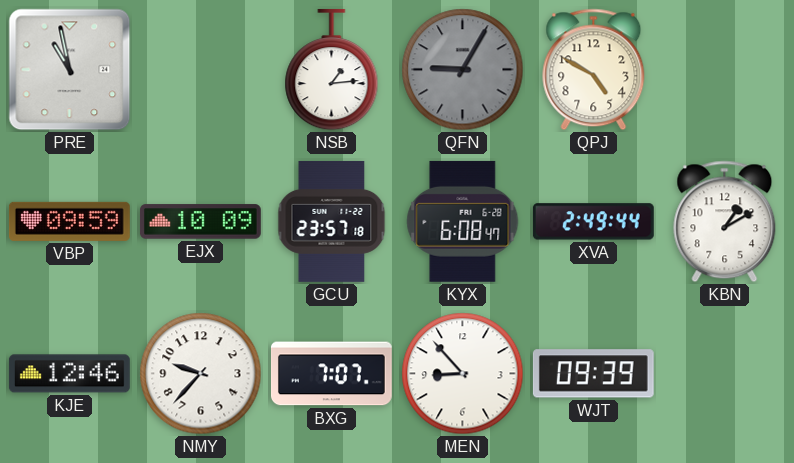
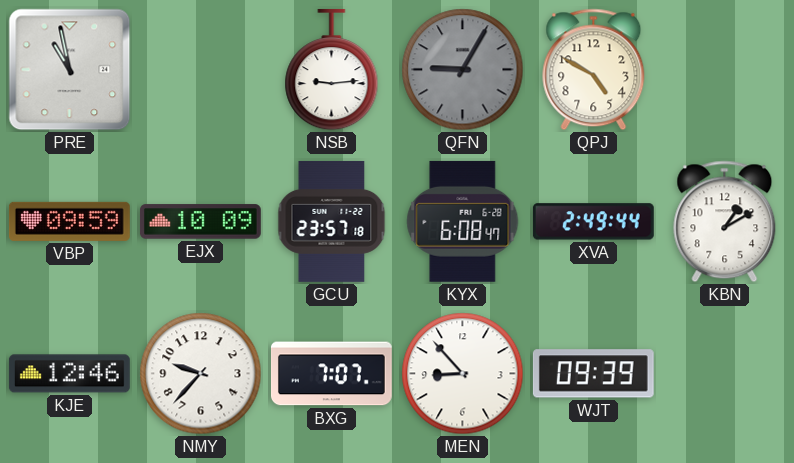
NSB: 1:14 -> 9:14 (332, 70)
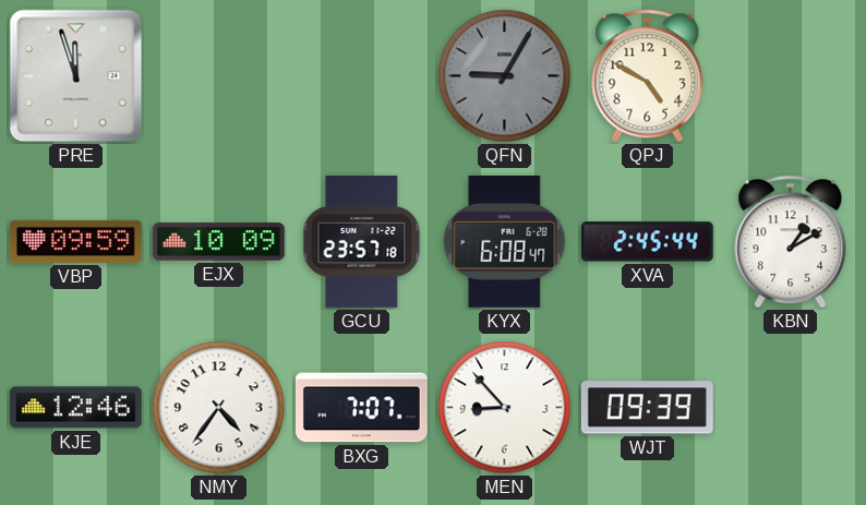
PRE: 10:58 -> 11:57 (76, 76)
NSB: 9:14 -> none (332, 70)
XVA: 2:49 -> 2:45 (647, 242)
NMY: 9:37 -> 4:36 (219, 408)
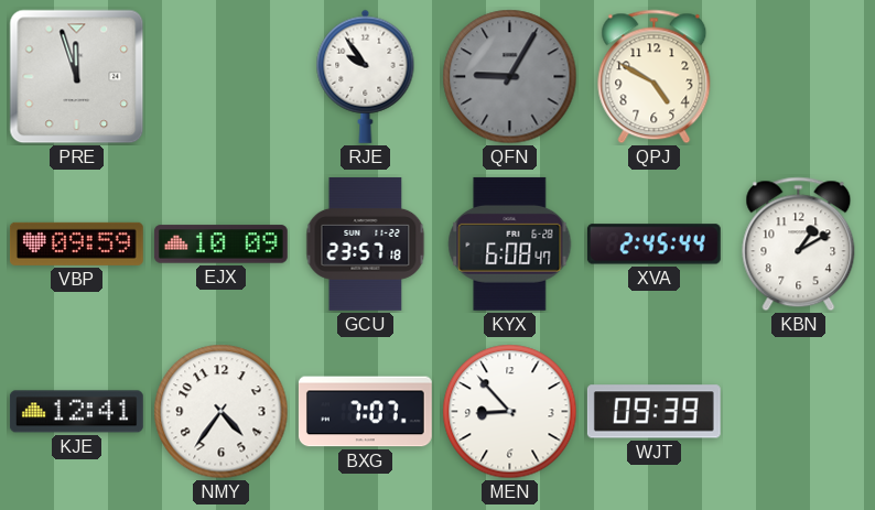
RJE: none -> 9:54 (366, 76)
KJE: 12:46 -> 12:41 (76, 412)
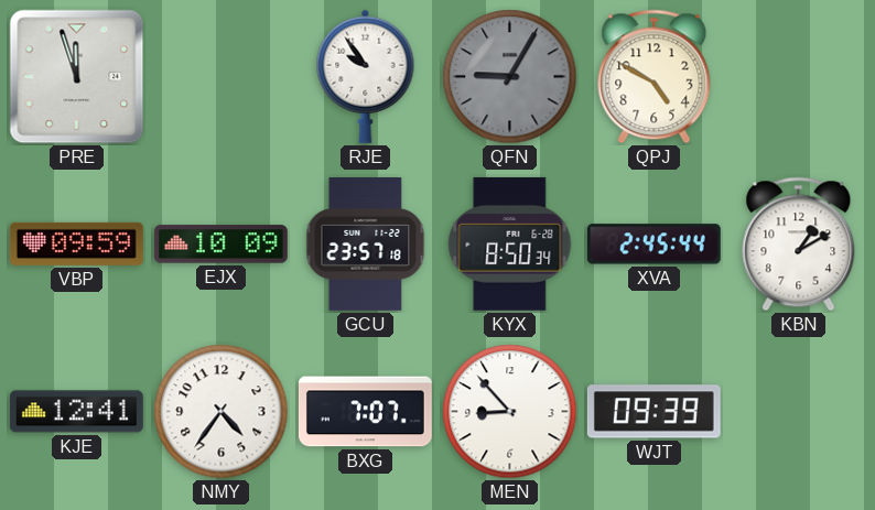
KYX: 6:08 -> 8:50 (510, 243)
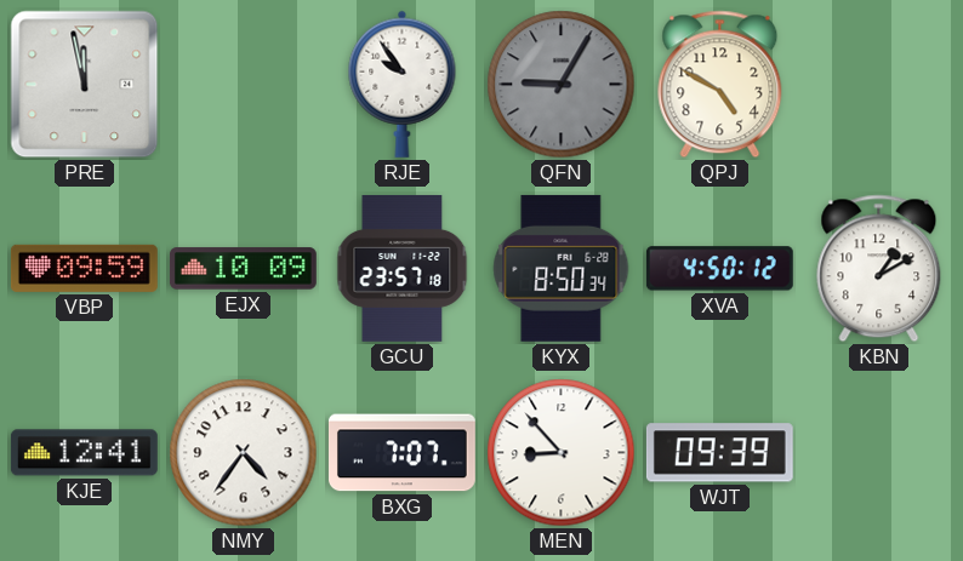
PRE: 11:57 -> 11:58 (85, 85)
XVA: 2:45 -> 4:50 (719, 269)
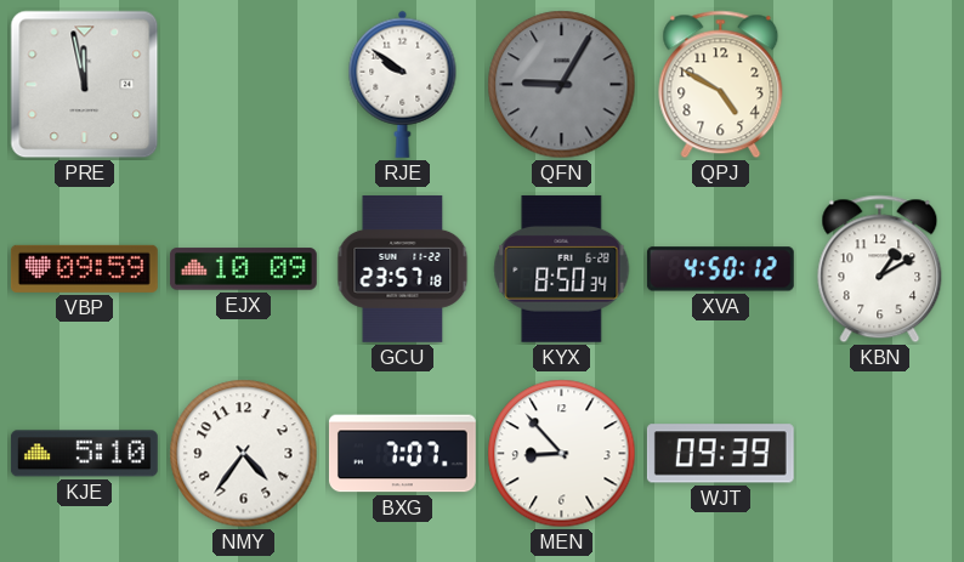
RJE: 9:54 -> 9:51 (403, 84)
KJE: 12:41 -> 5:10 (84, 454)
